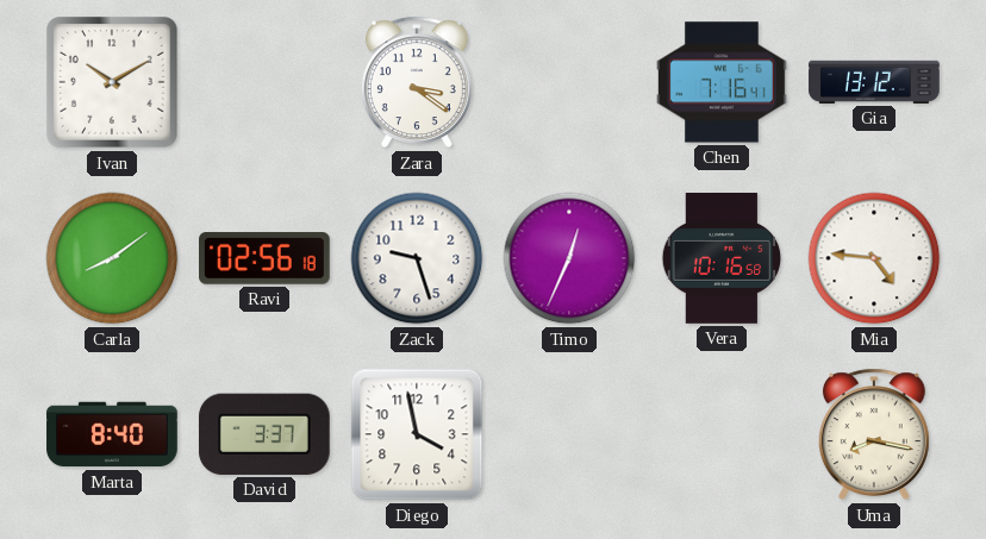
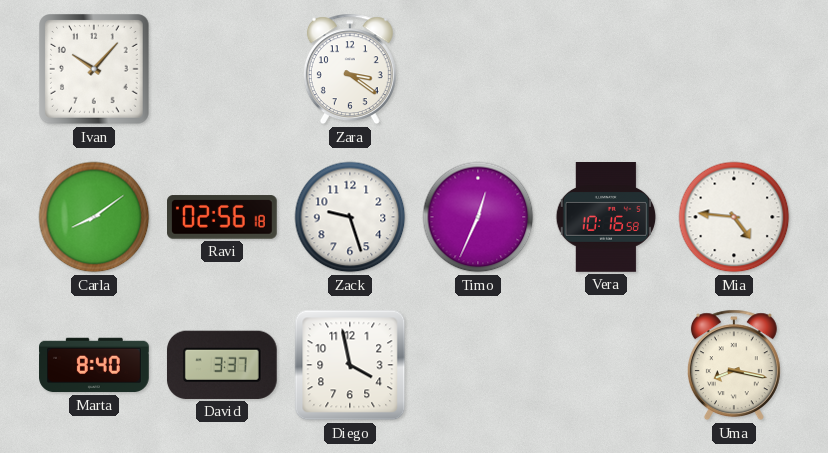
Ivan: 10:10 -> 10:07 (94, 69)
Chen: 7:16 -> none (723, 82)
Gia: 13:12 -> none (874, 82)
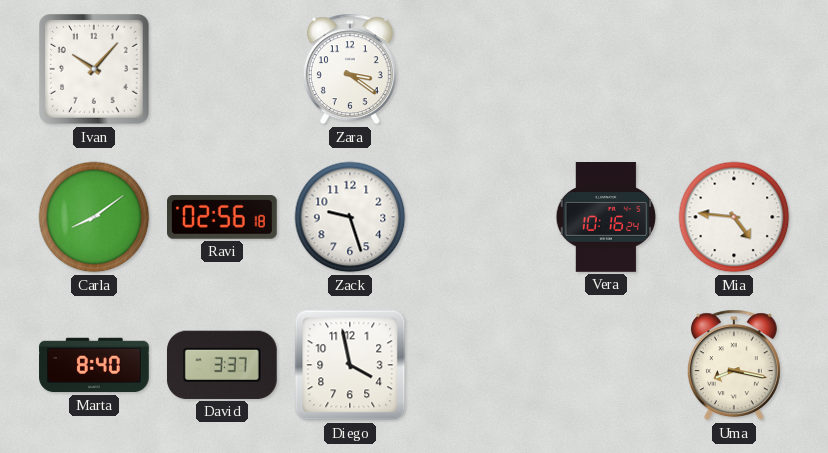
Timo: 12:34 -> none (478, 217)
Vera: 10:16:58 -> 10:16:24 (606, 217)
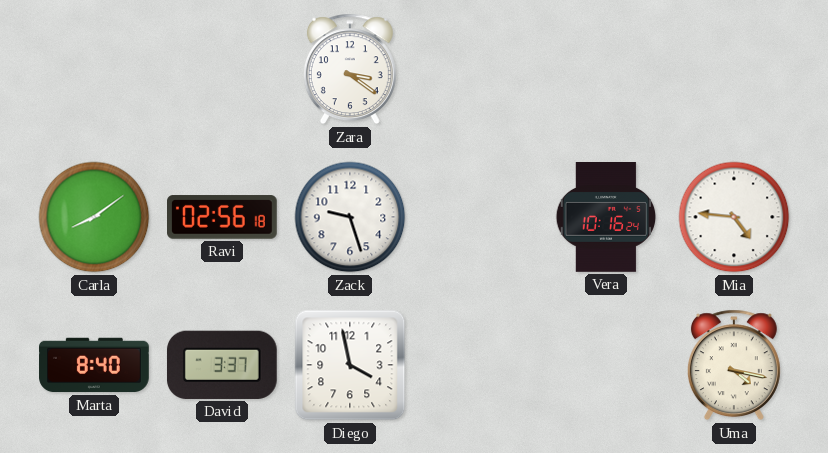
Ivan: 10:07 -> none (94, 69)
Uma: 8:17 -> 4:17 (734, 365)
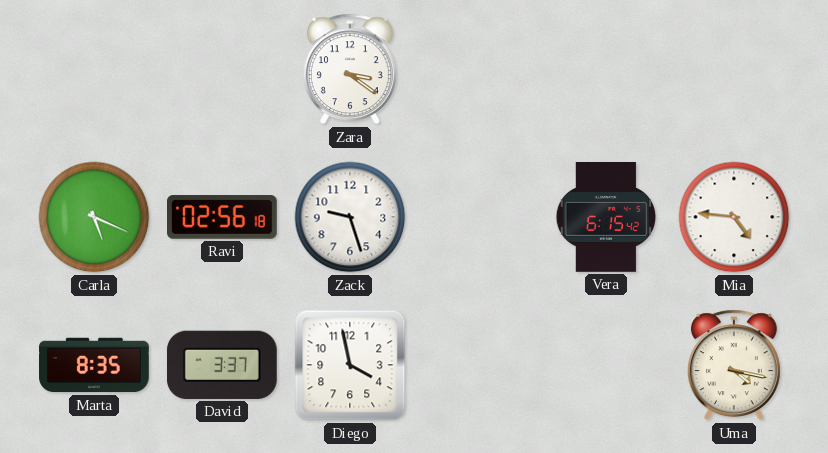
Carla: 8:09 -> 5:19 (94, 217)
Vera: 10:16 -> 6:15 (606, 217)
Marta: 8:40 -> 8:35 (94, 365)
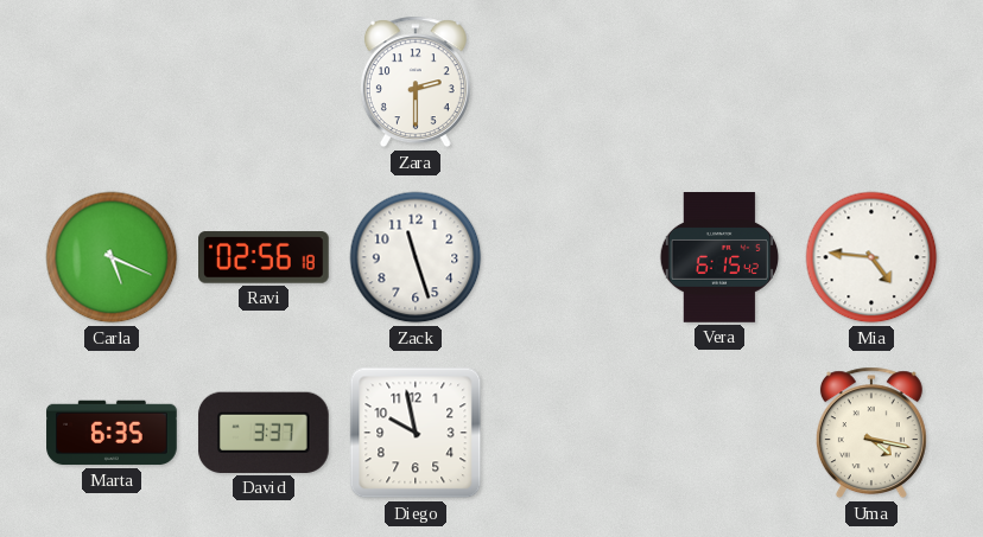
Zara: 3:21 -> 2:30 (416, 82)
Zack: 9:27 -> 11:27 (416, 257)
Marta: 8:35 -> 6:35 (112, 433)
Diego: 3:58 -> 9:58 (416, 433)
